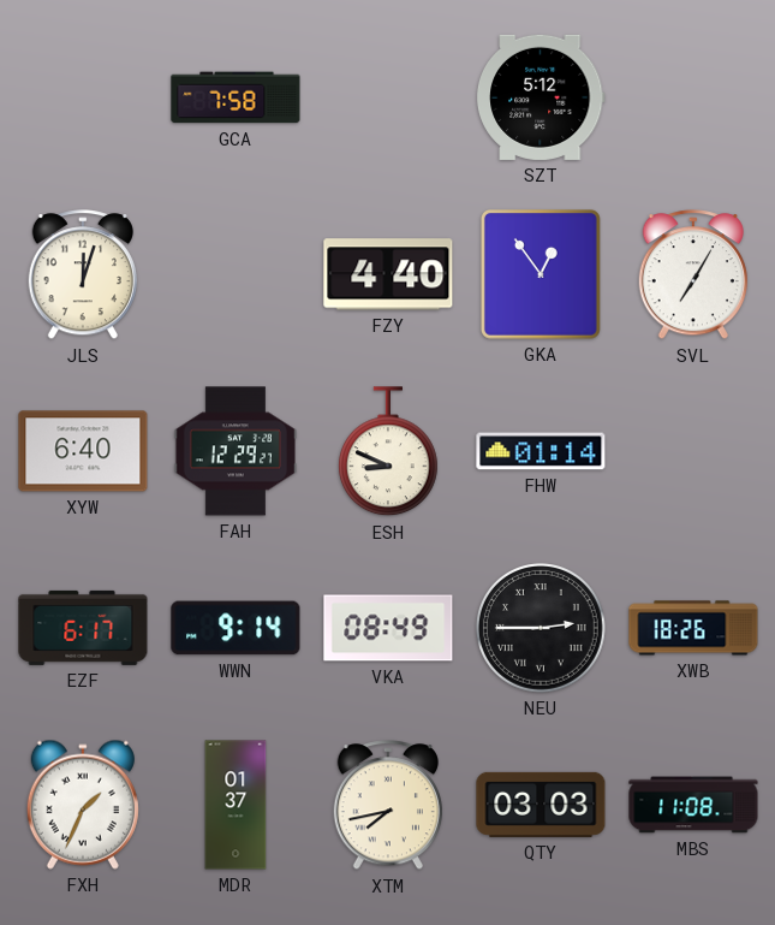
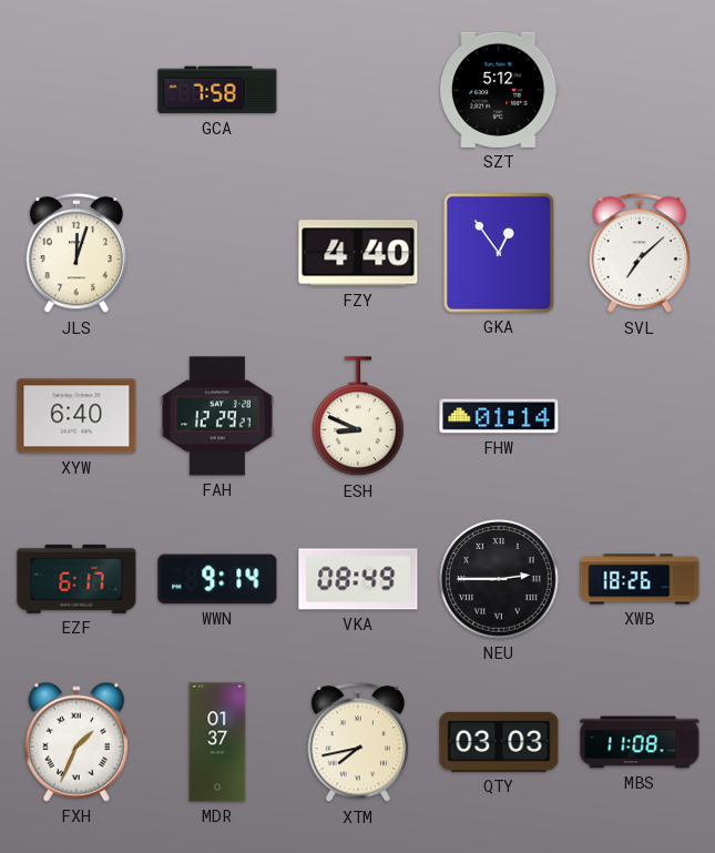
SVL: 7:05 -> 7:08 (639, 254)
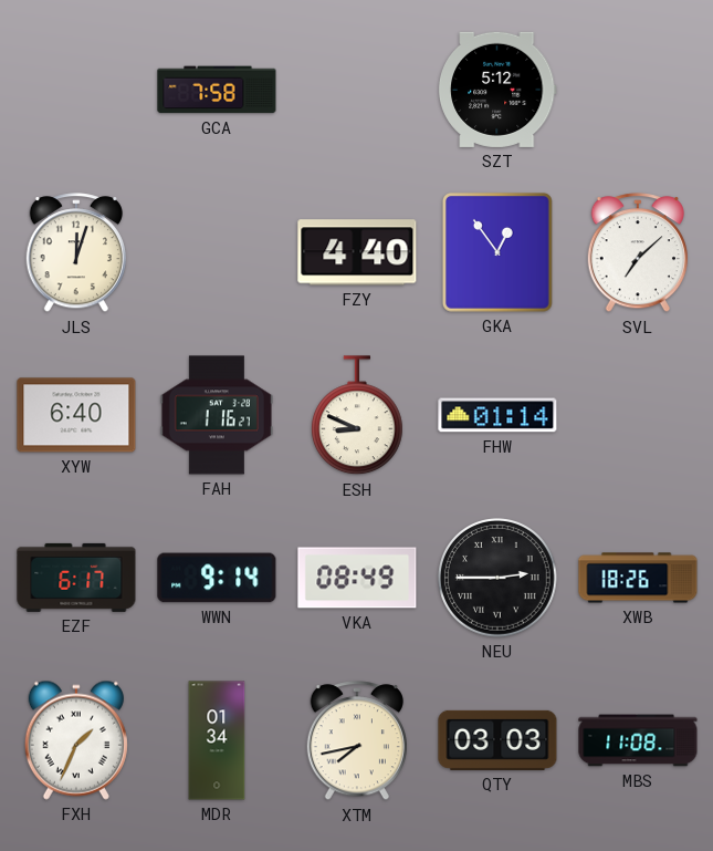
FAH: 12:29 -> 1:16 (217, 415)
MDR: 01:37 -> 01:34 (217, 740)
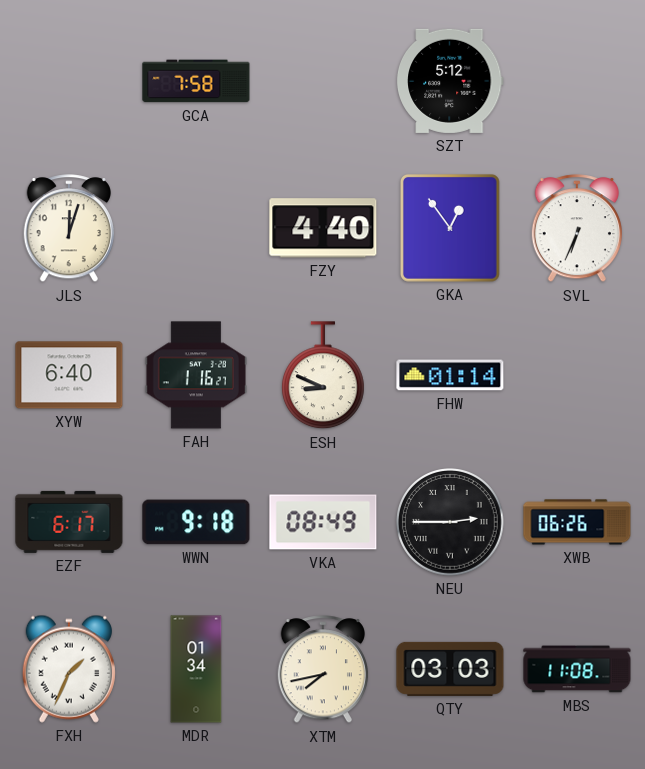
SVL: 7:08 -> 6:34 (576, 229)
WWN: 9:14 -> 9:18 (196, 522)
XWB: 18:26 -> 06:26 (577, 522)
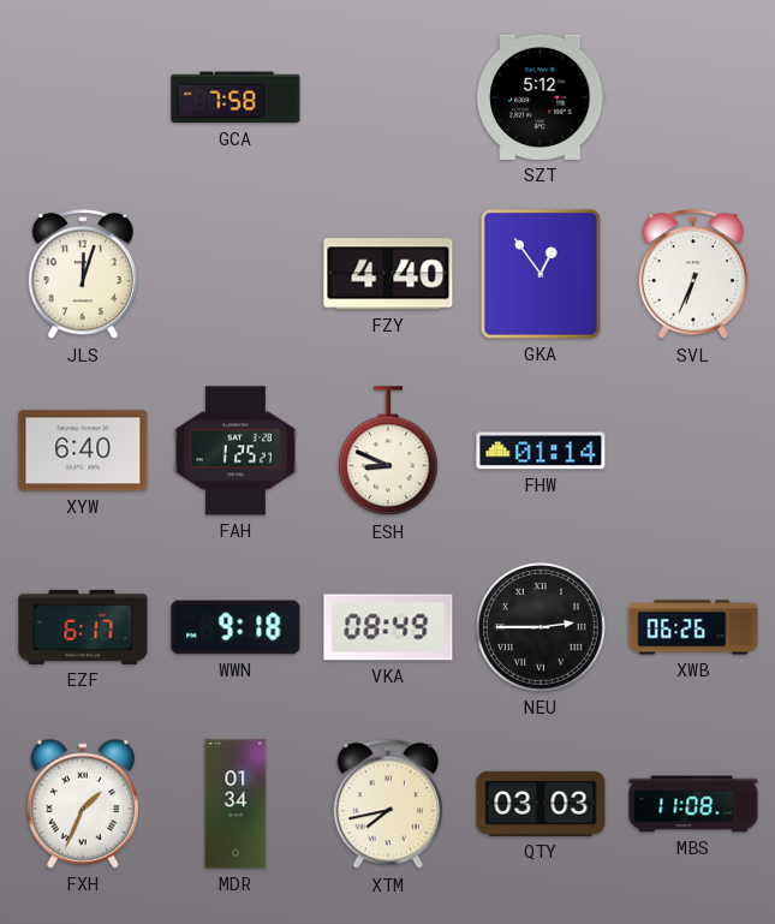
FAH: 1:16 -> 1:25 (236, 451)
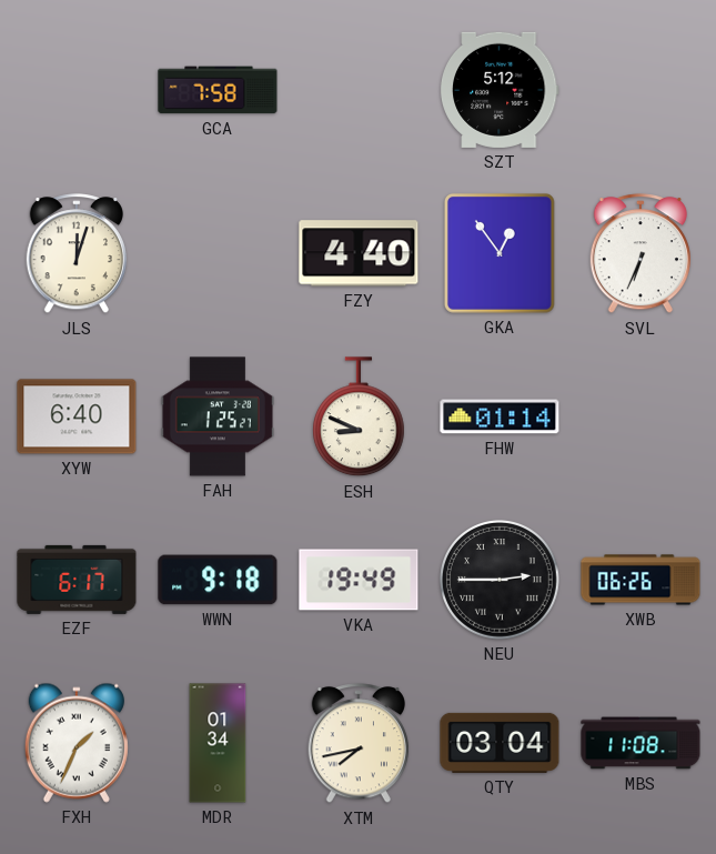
VKA: 08:49 -> 19:49 (359, 580)
QTY: 03:03 -> 03:04 (500, 743)
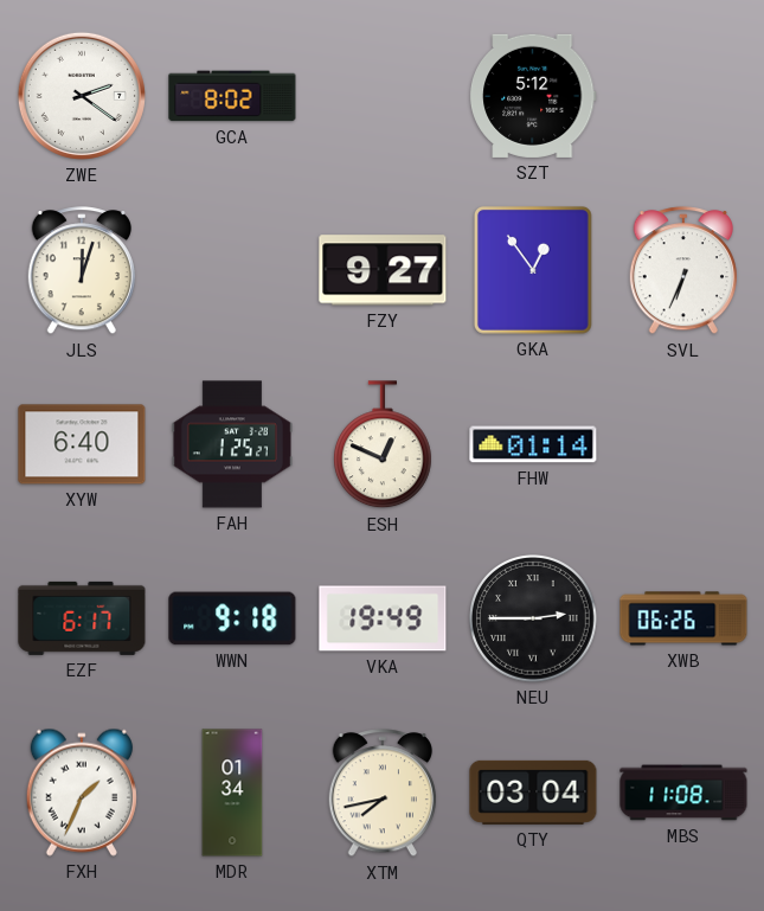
ZWE: none -> 2:21 (82, 96)
GCA: 7:58 -> 8:02 (232, 96)
FZY: 4:40 -> 9:27 (383, 270)
ESH: 8:49 -> 12:49 (383, 445)
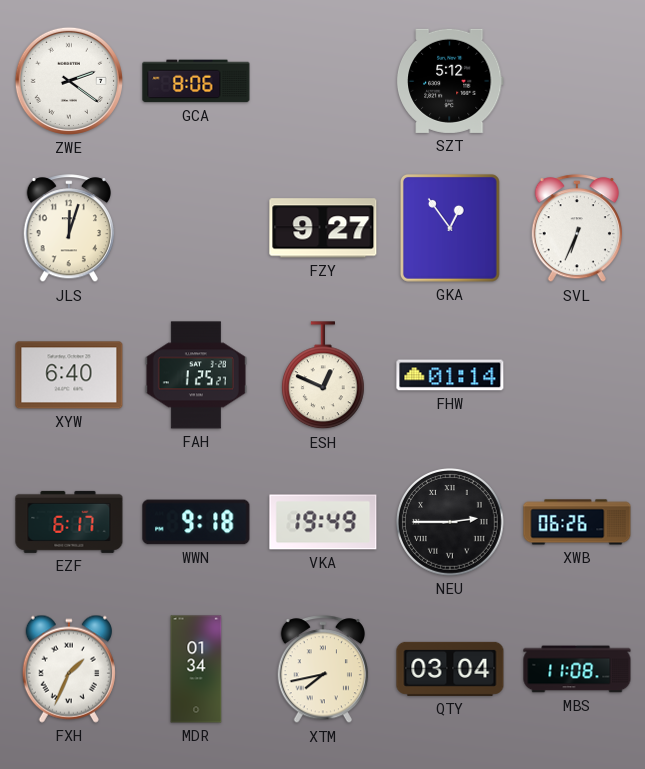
GCA: 8:02 -> 8:06 (196, 81)
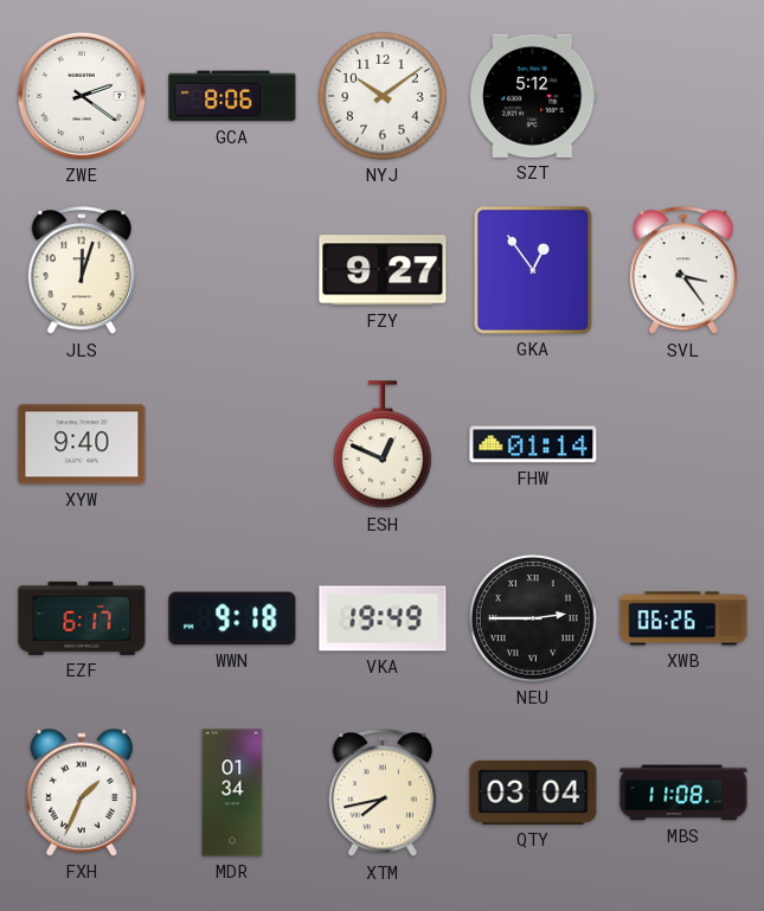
NYJ: none -> 10:09 (384, 97)
SVL: 6:34 -> 3:24 (682, 271)
XYW: 6:40 -> 9:40 (82, 444)
FAH: 1:25 -> none (196, 375)
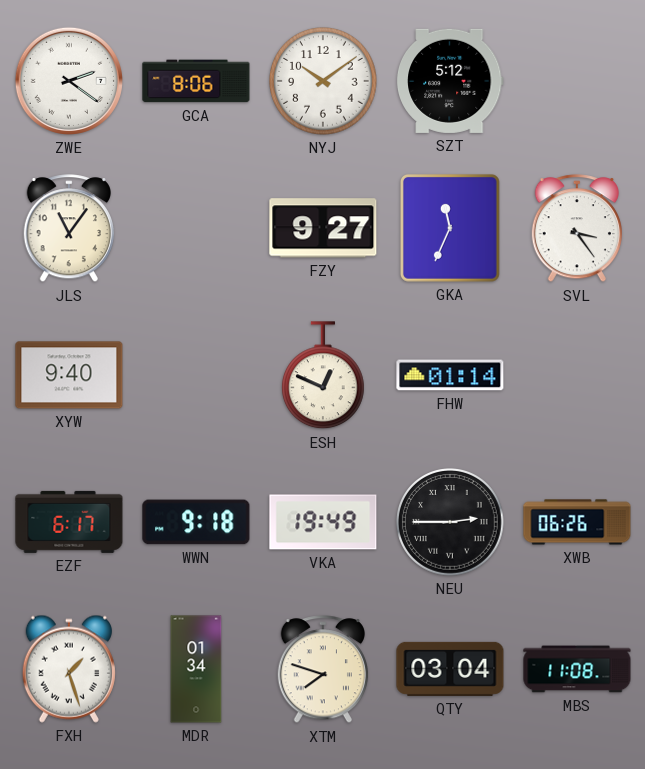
JLS: 12:03 -> 11:06 (68, 229)
GKA: 12:54 -> 11:34 (450, 229)
FXH: 1:34 -> 1:27 (69, 669)
XTM: 7:43 -> 7:48 (322, 670)
